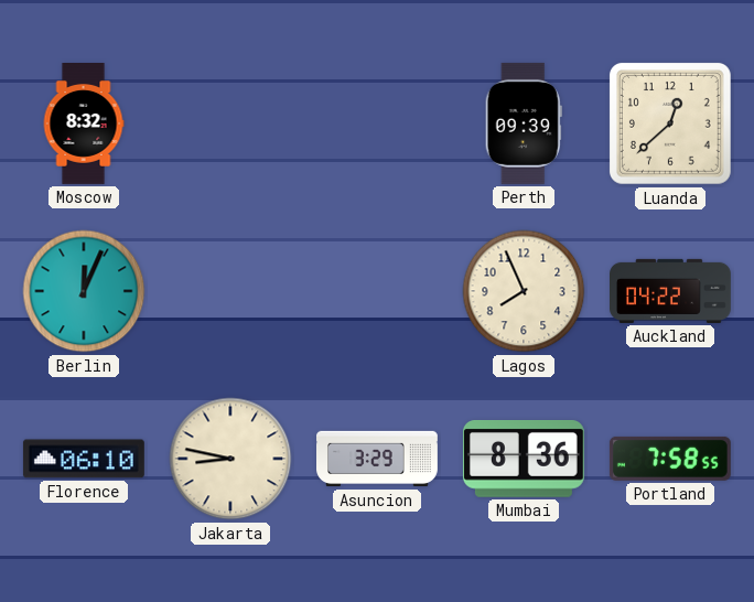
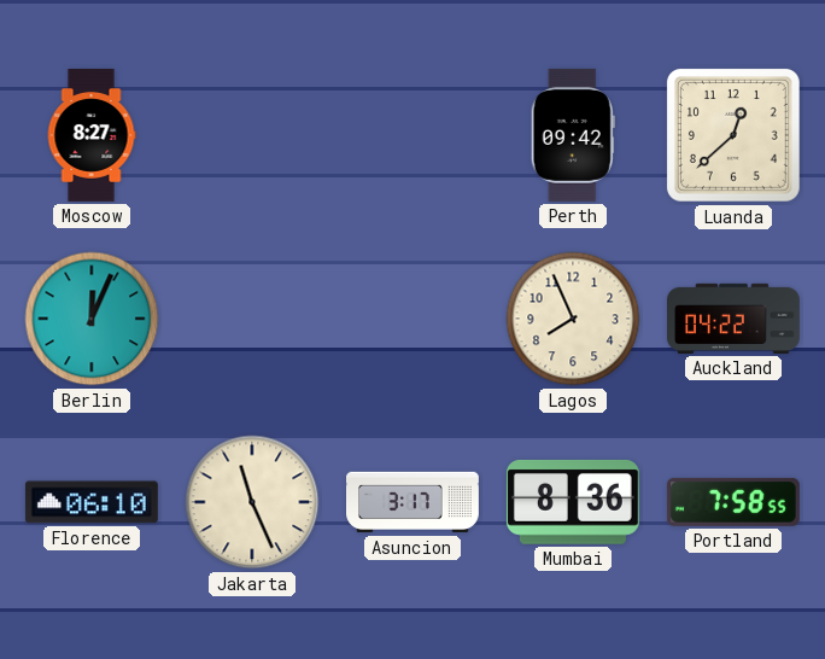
Moscow: 8:32 -> 8:27 (92, 136)
Perth: 09:39 -> 09:42 (573, 135)
Jakarta: 8:47 -> 11:26 (252, 502)
Asuncion: 3:29 -> 3:17 (414, 502)
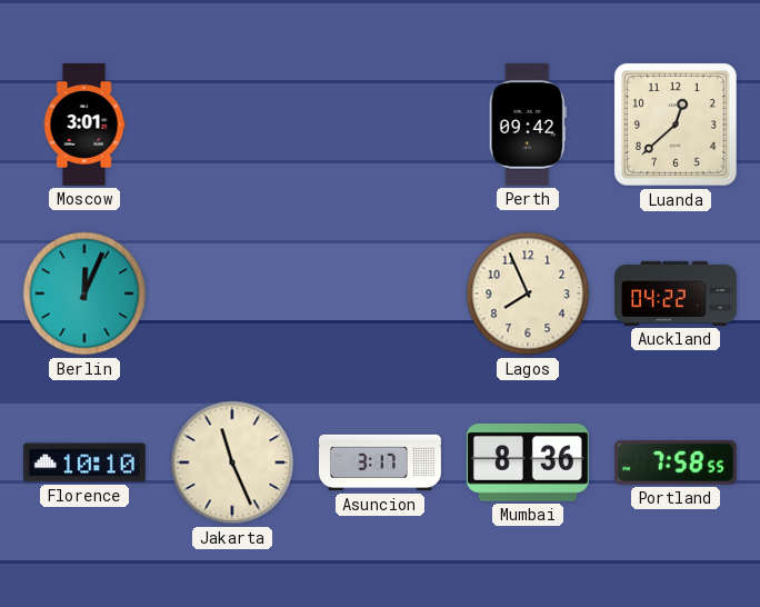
Moscow: 8:27 -> 3:01 (84, 126)
Florence: 06:10 -> 10:10 (84, 462)
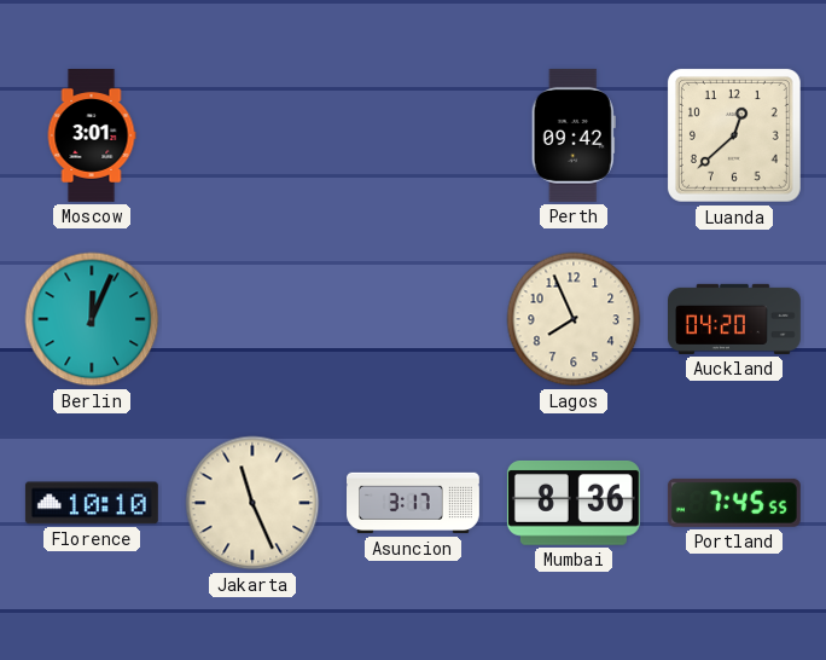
Auckland: 04:22 -> 04:20 (735, 319)
Portland: 7:58 -> 7:45 (734, 503)
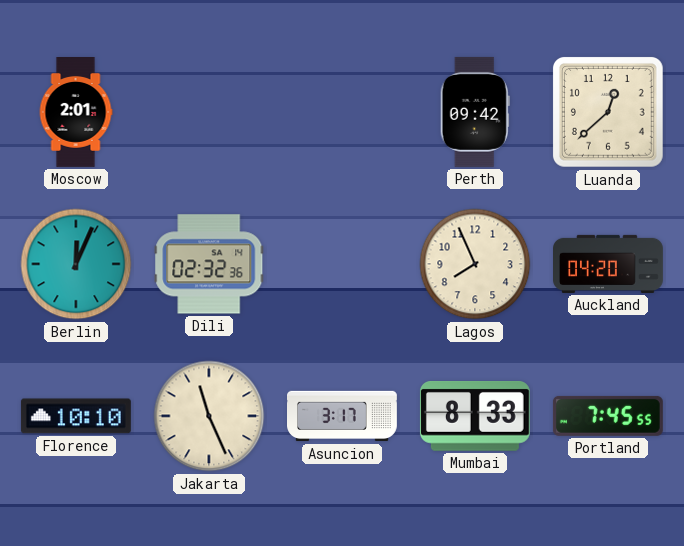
Moscow: 3:01 -> 2:01 (76, 113)
Dili: none -> 02:32 (209, 264)
Mumbai: 8:36 -> 8:33 (475, 416)
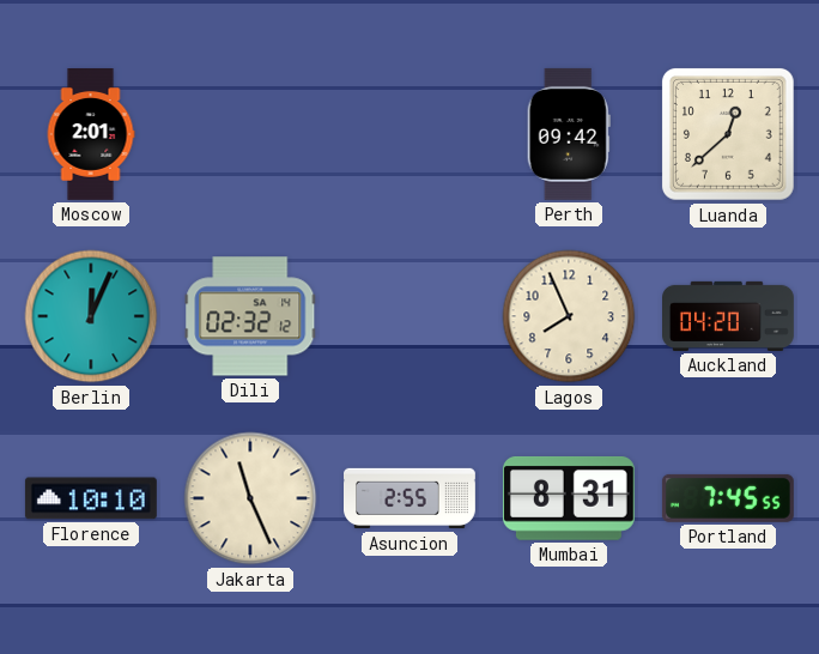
Dili: 02:32:36 -> 02:32:12 (250, 316)
Asuncion: 3:17 -> 2:55 (411, 498)
Mumbai: 8:33 -> 8:31 (569, 498)
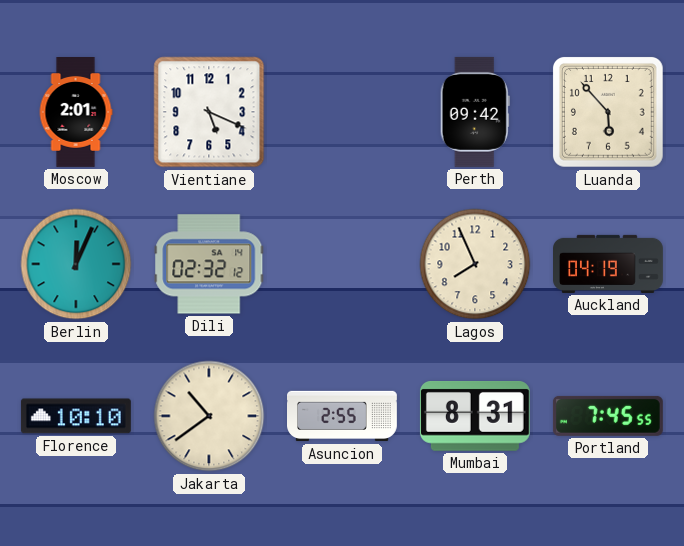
Vientiane: none -> 5:19 (209, 112)
Luanda: 12:38 -> 5:53 (608, 112)
Auckland: 04:20 -> 04:19 (609, 264)
Jakarta: 11:26 -> 10:39 (209, 416)
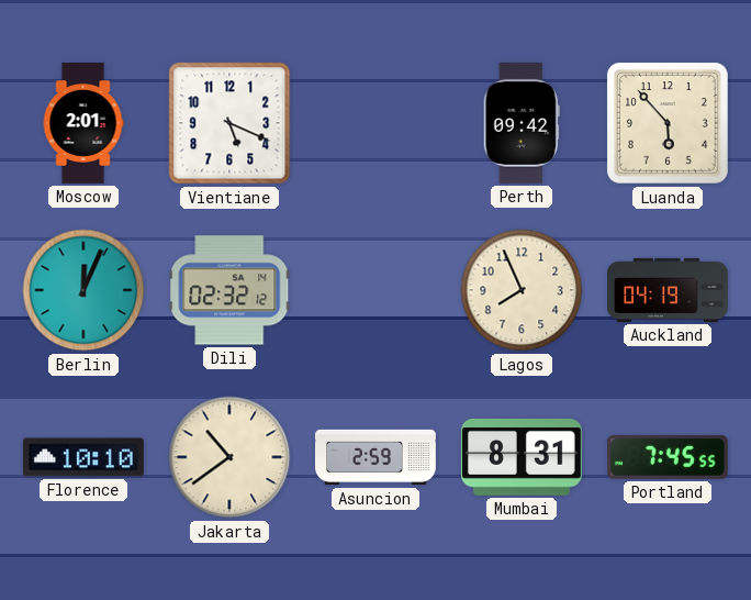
Asuncion: 2:55 -> 2:59 (377, 457)
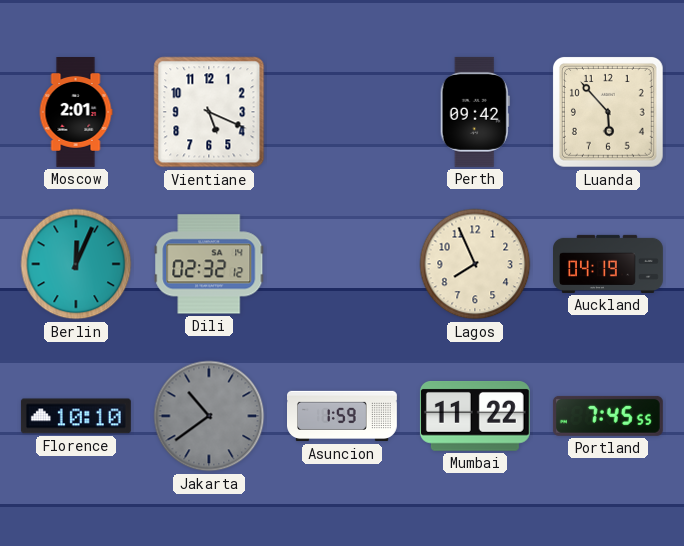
Jakarta dial: cream -> grey (209, 416)
Asuncion: 2:59 -> 1:59 (343, 416)
Mumbai: 8:31 -> 11:22 (475, 416)
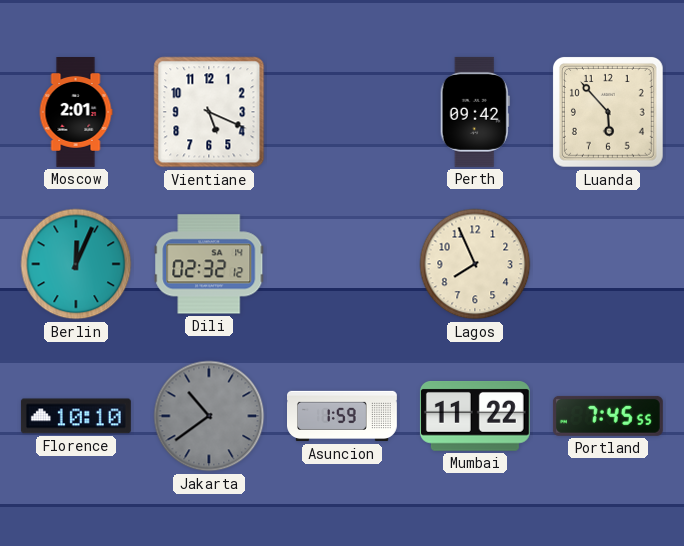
Auckland: 04:19 -> none (609, 264)
